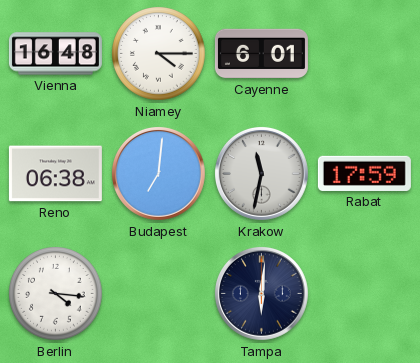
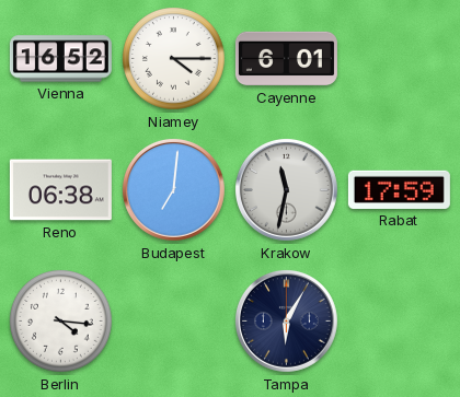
Vienna: 16:48 -> 16:52 (60, 59)
Tampa: 6:01 -> 6:05 (286, 320)
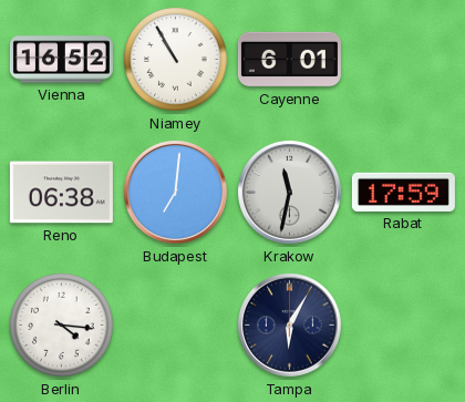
Niamey: 4:15 -> 10:55 (176, 60)
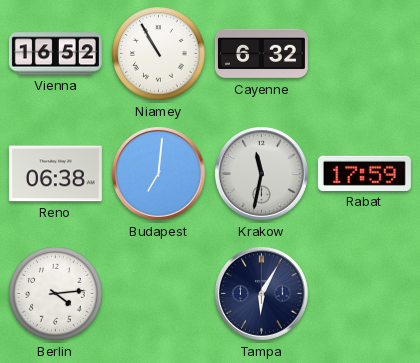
Cayenne: 6:01 -> 6:32 (261, 54)
Berlin: 4:16 -> 4:14 (56, 294)
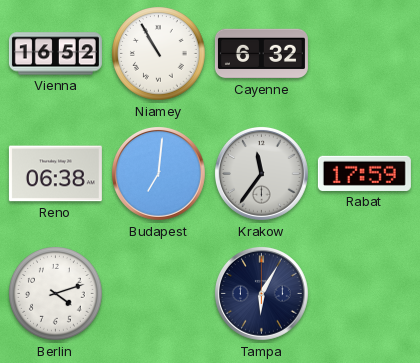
Krakow: 11:32 -> 11:36 (261, 173)
Berlin: 4:14 -> 4:12 (56, 294)
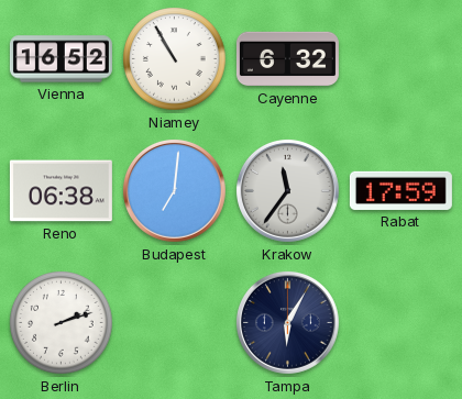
Berlin: 4:12 -> 2:12 (62, 323)
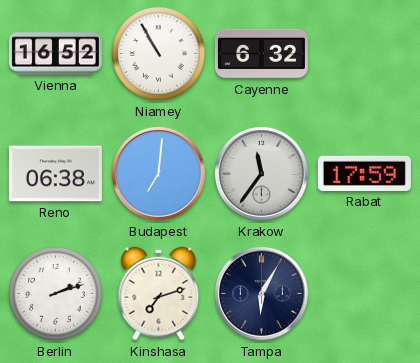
Kinshasa: none -> 7:12 (159, 294)
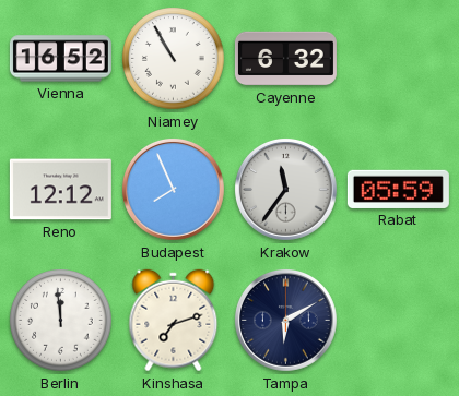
Reno: 06:38 -> 12:12 (60, 190)
Budapest: 7:01 -> 7:56 (173, 189)
Rabat: 17:59 -> 05:59 (398, 189)
Berlin: 2:12 -> 11:59 (61, 321)
Tampa: 6:05 -> 6:10 (285, 320)
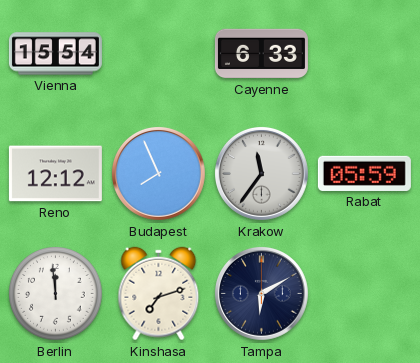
Vienna: 16:52 -> 15:54 (55, 54)
Niamey: 10:55 -> none (174, 59)
Cayenne: 6:32 -> 6:33 (261, 54)
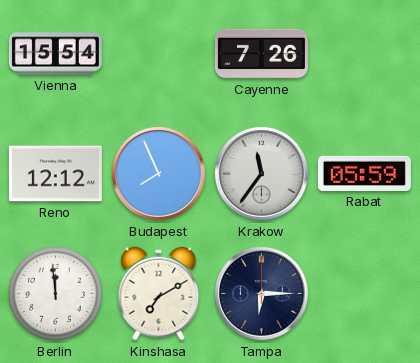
Cayenne: 6:33 -> 7:26 (261, 54)
Kinshasa: 7:12 -> 7:10 (159, 294)
Tampa: 6:10 -> 6:15 (261, 293)
